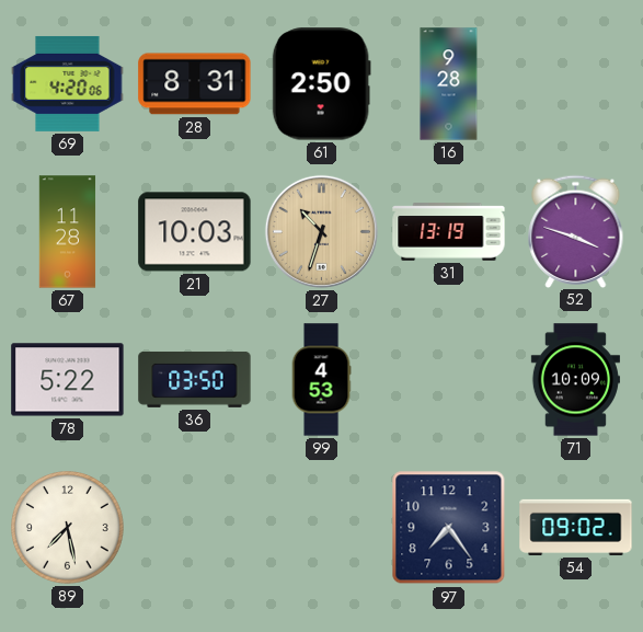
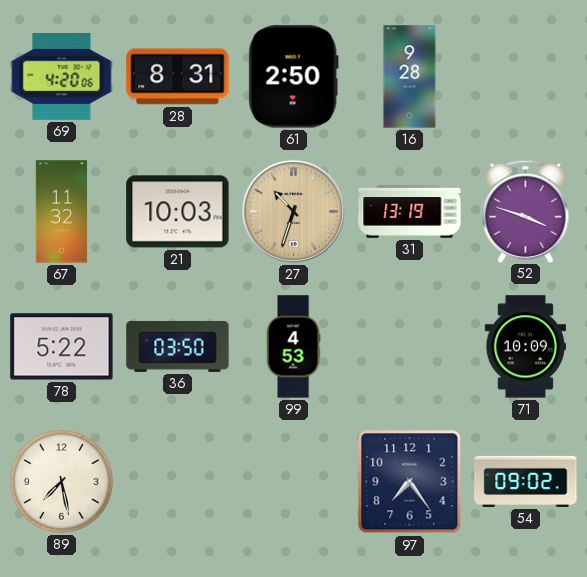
67: 11:28 -> 11:32 (62, 212)
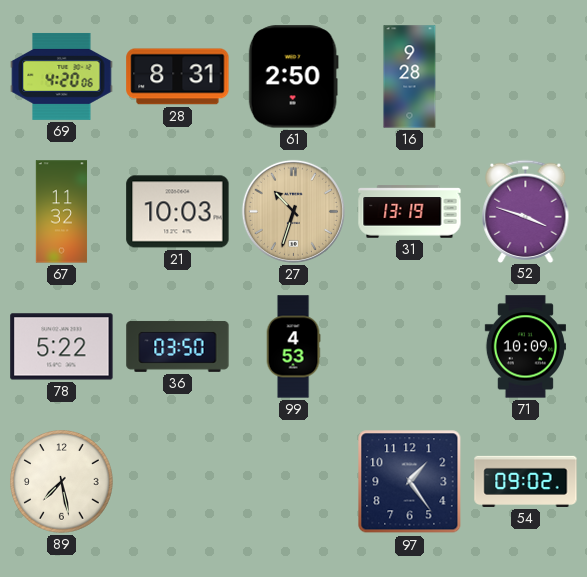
97: 7:24 -> 1:24 (410, 482)
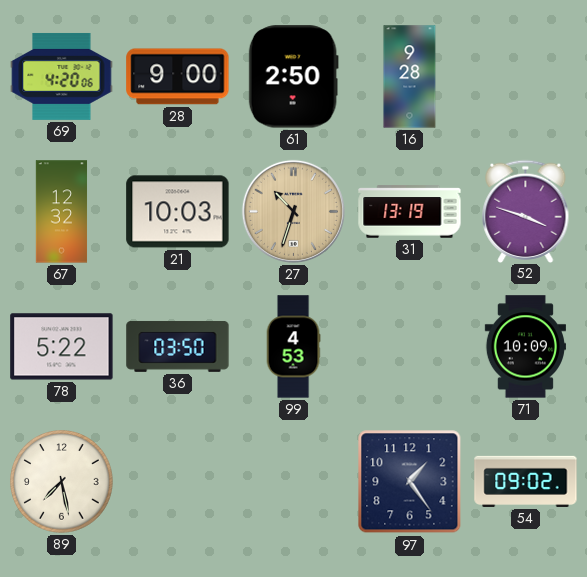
28: 8:31 -> 9:00 (178, 77)
67: 11:32 -> 12:32 (62, 212)
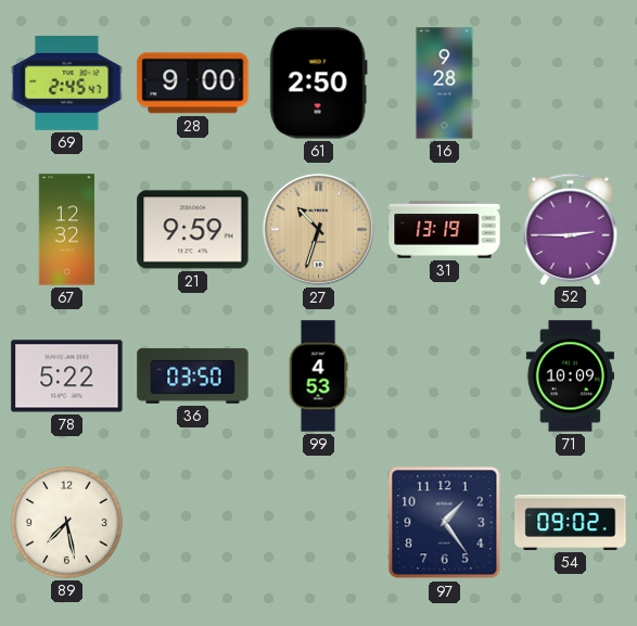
69: 4:20 -> 2:45 (67, 82)
21: 10:03 -> 9:59 (193, 230)
52: 3:48 -> 2:45 (571, 229)
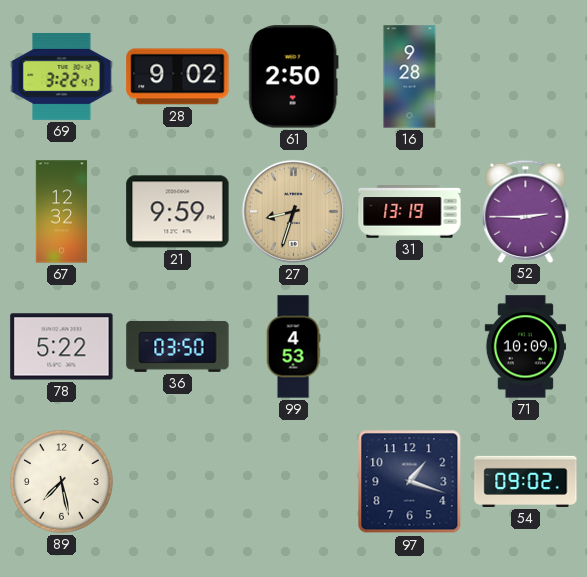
69: 2:45 -> 3:22 (62, 76)
28: 9:00 -> 9:02 (178, 77)
27: 10:33 -> 8:33 (293, 211)
97: 1:24 -> 1:18 (410, 482)
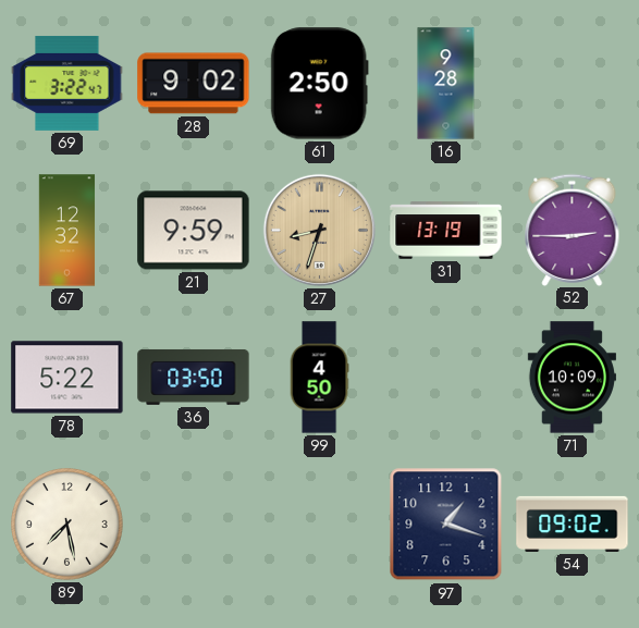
99: 4:53 -> 4:50 (319, 378)
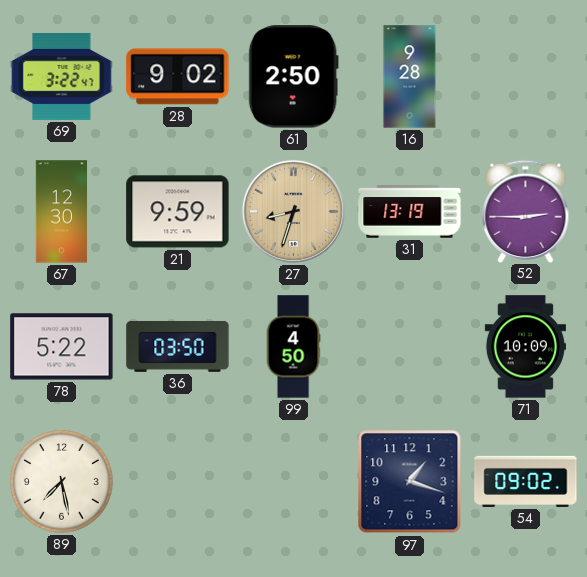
67: 12:32 -> 12:30 (62, 212)
